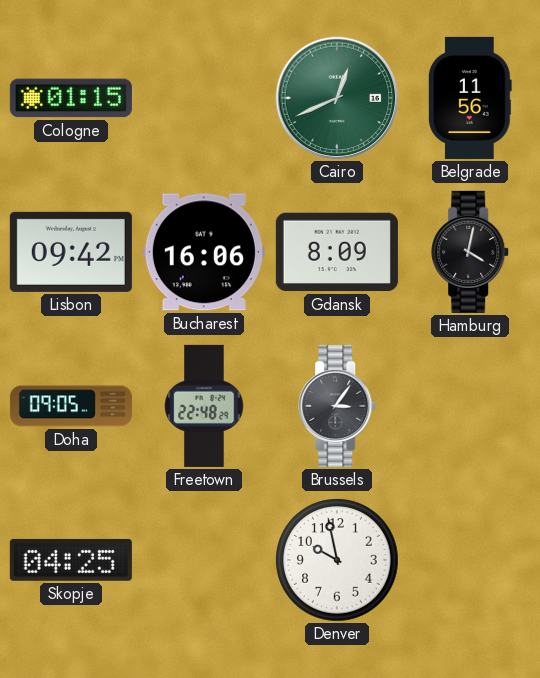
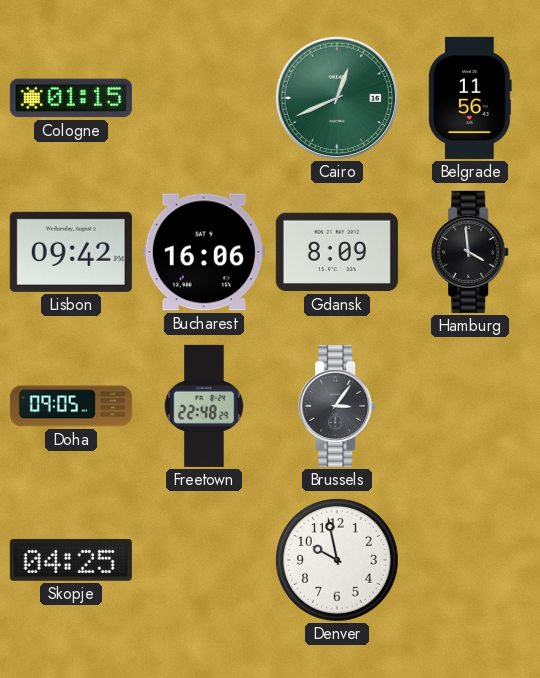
Hamburg: 4:02 -> 3:59 (471, 252)
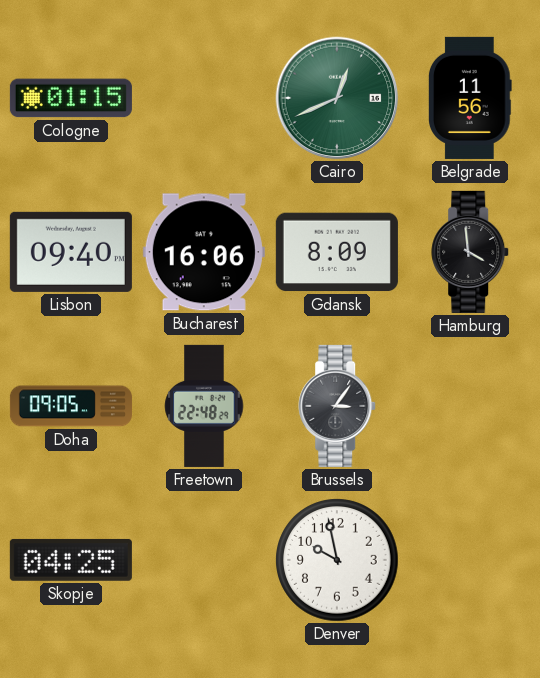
Lisbon: 09:42 -> 09:40 (71, 252)
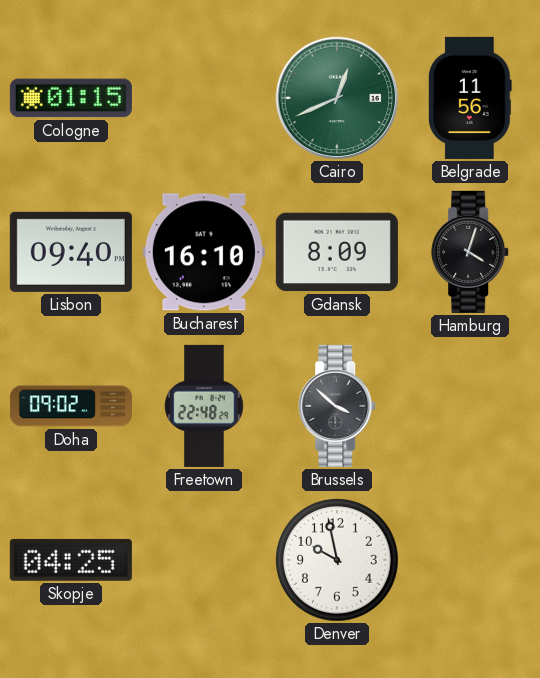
Bucharest: 16:06 -> 16:10 (204, 252)
Hamburg: 3:59 -> 4:03 (471, 252)
Doha: 09:05 -> 09:02 (71, 406)
Brussels: 3:06 -> 3:52 (338, 406)
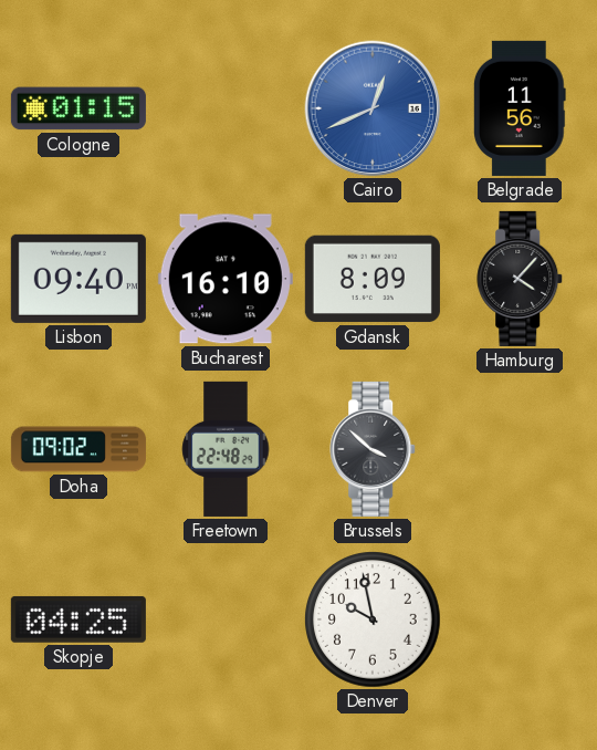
Cairo dial: green -> blue (373, 108)
Hamburg: 4:03 -> 4:07 (521, 279)
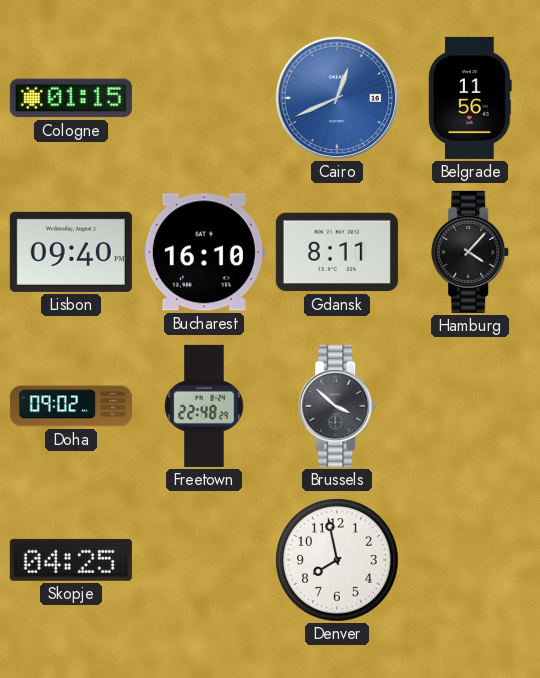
Gdansk: 8:09 -> 8:11 (337, 252)
Denver: 9:58 -> 7:58 (337, 560)
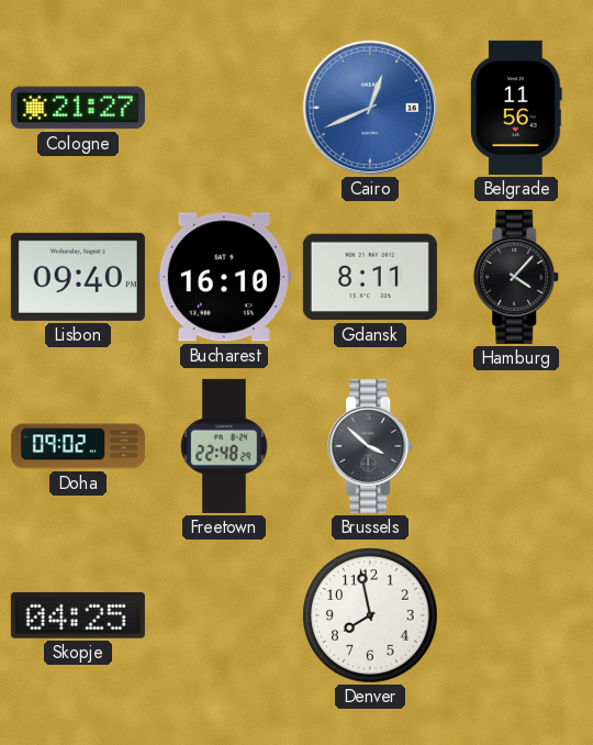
Cologne: 01:15 -> 21:27 (78, 108)
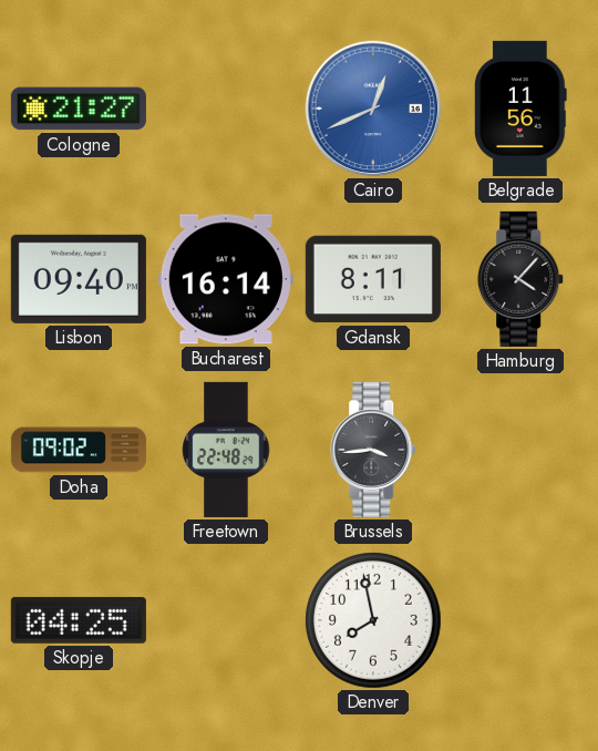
Bucharest: 16:10 -> 16:14 (226, 279)
Brussels: 3:52 -> 3:44 (374, 450)
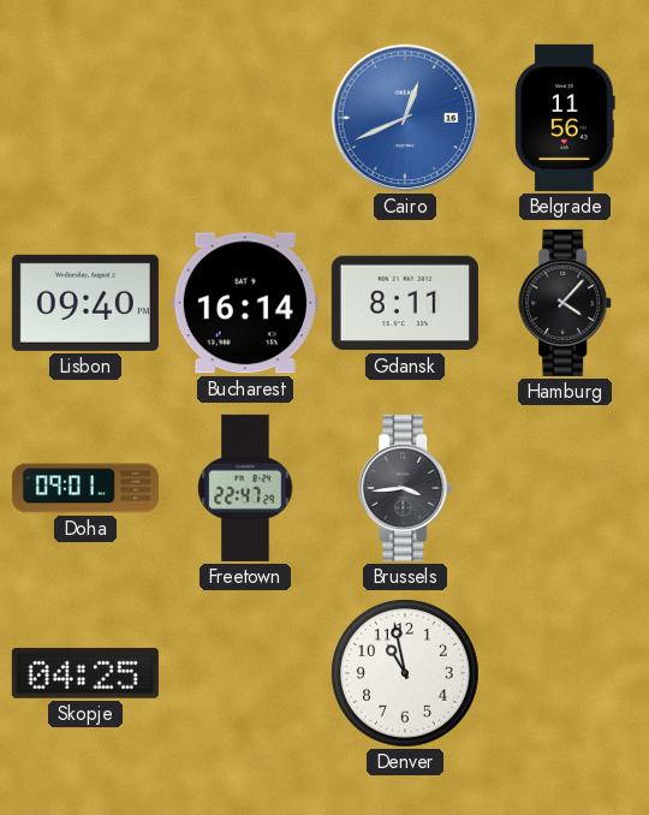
Cologne: 21:27 -> none (79, 109)
Doha: 09:02 -> 09:01 (85, 488)
Freetown: 22:48 -> 22:47 (245, 488)
Denver: 7:58 -> 10:58 (405, 673)
